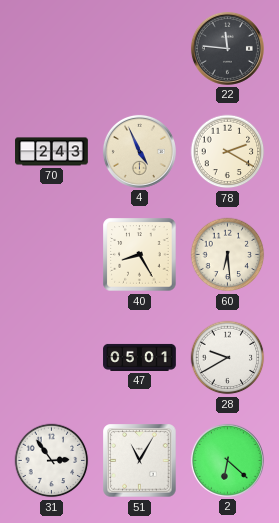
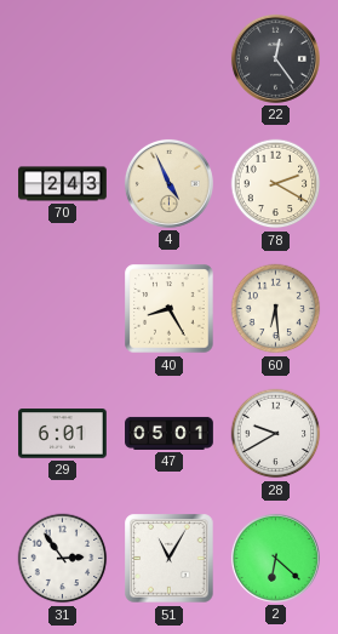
22: 11:46 -> 12:24 (275, 58)
29: none -> 6:01 (63, 434)
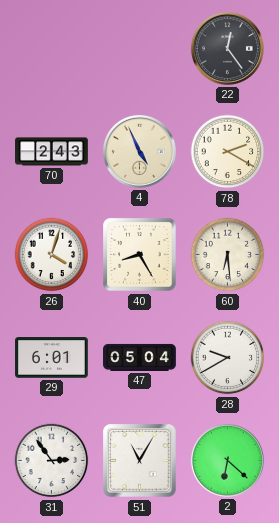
26: none -> 4:03 (52, 255)
47: 05:01 -> 05:04 (140, 357)
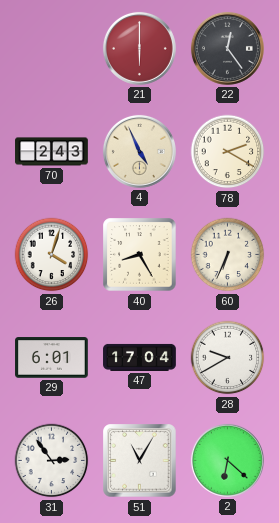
21: none -> 6:00 (139, 48)
60: 6:29 -> 6:34 (228, 255)
47: 05:04 -> 17:04 (140, 357)
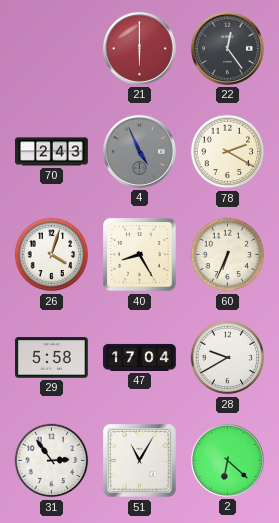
4 dial: cream -> grey (139, 151)
29: 6:01 -> 5:58 (52, 358)
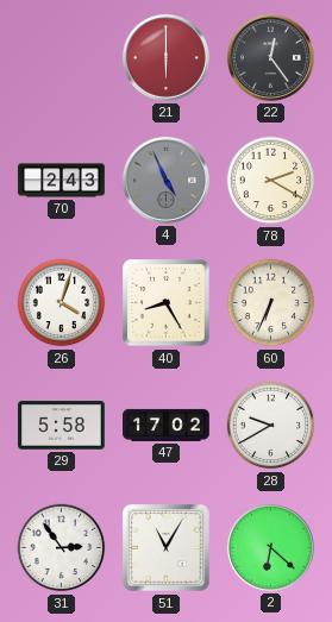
47: 17:04 -> 17:02 (167, 425)
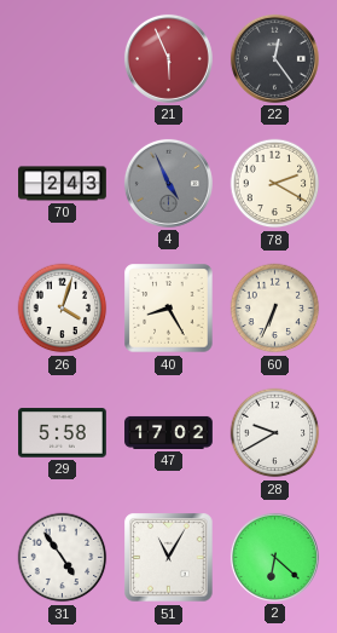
21: 6:00 -> 5:56 (168, 58)
31: 2:54 -> 4:54 (63, 558)
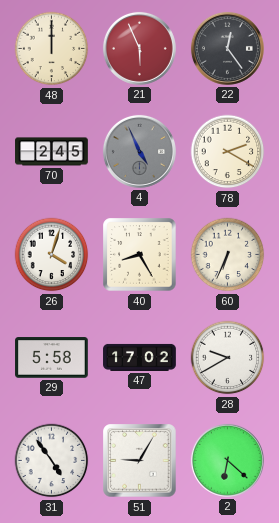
48: none -> 12:00 (52, 49)
70: 2:43 -> 2:45 (52, 152)
51: 11:05 -> 9:05 (140, 461)
